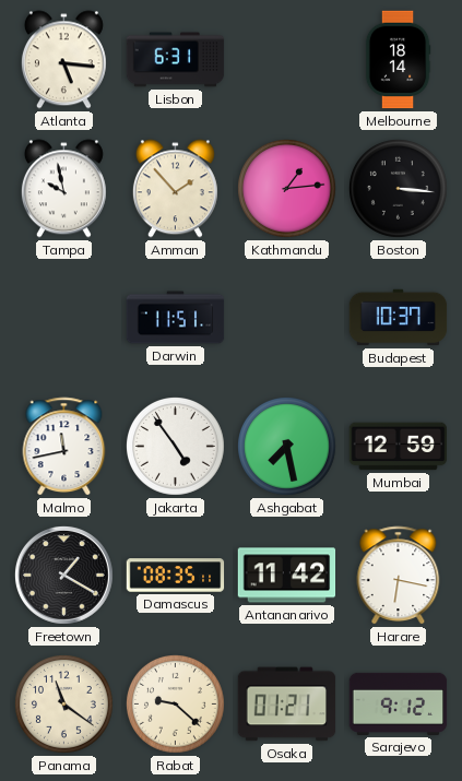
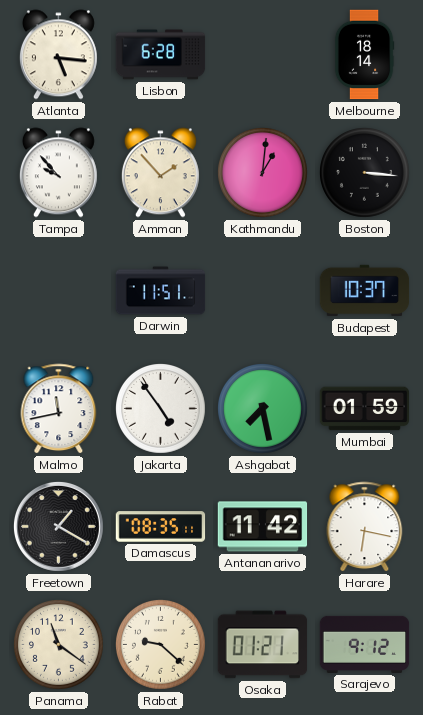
Lisbon: 6:31 -> 6:28 (161, 55)
Tampa: 9:58 -> 9:53 (58, 173)
Kathmandu: 1:14 -> 1:01 (263, 173)
Mumbai: 12:59 -> 01:59 (365, 409)
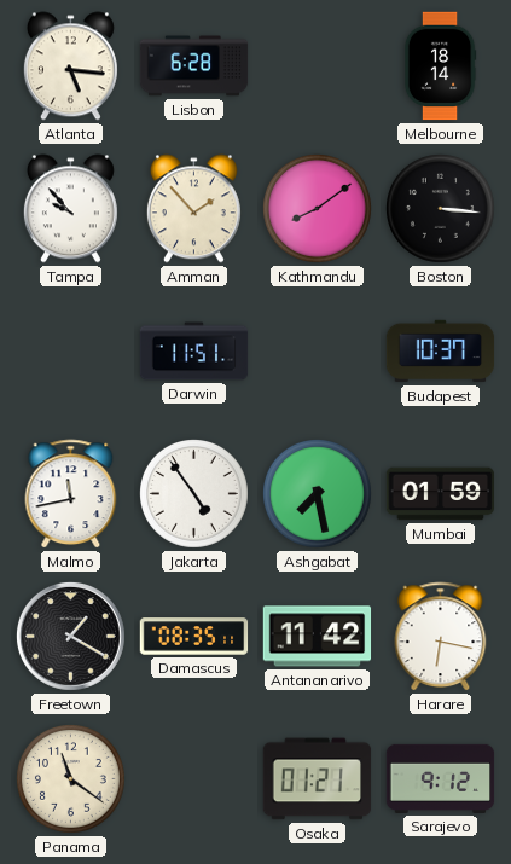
Kathmandu: 1:01 -> 8:09 (318, 209)
Rabat: 9:22 -> none (161, 645)
